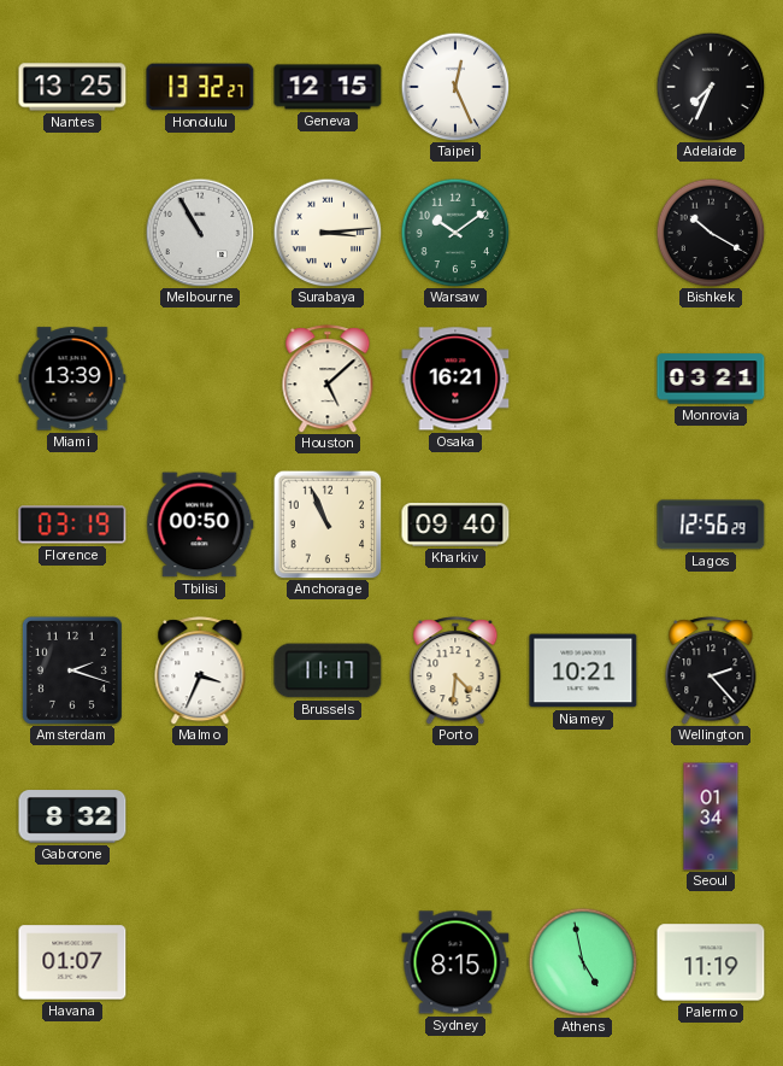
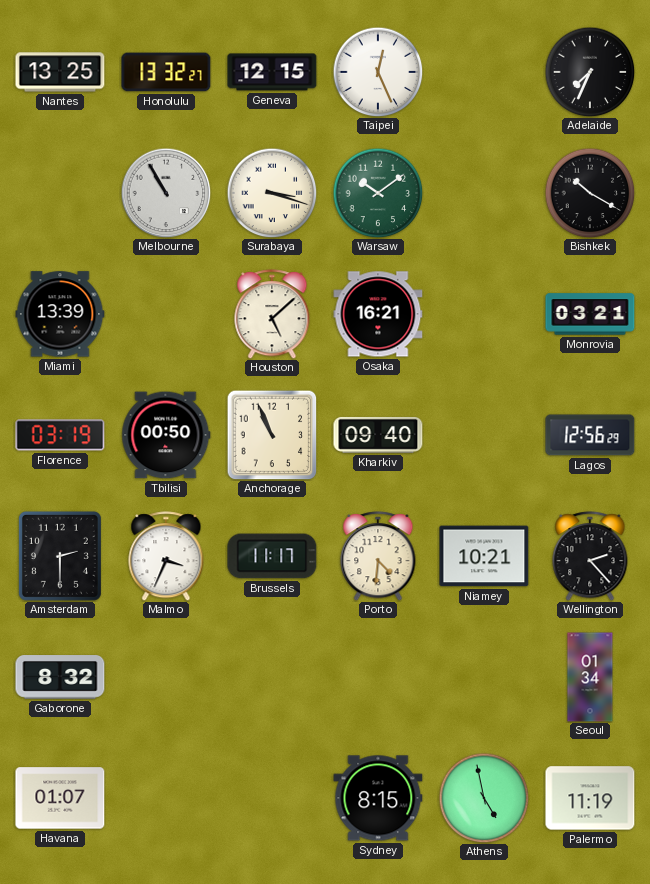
Surabaya: 3:14 -> 3:18 (272, 193)
Amsterdam: 2:18 -> 2:30 (60, 556)
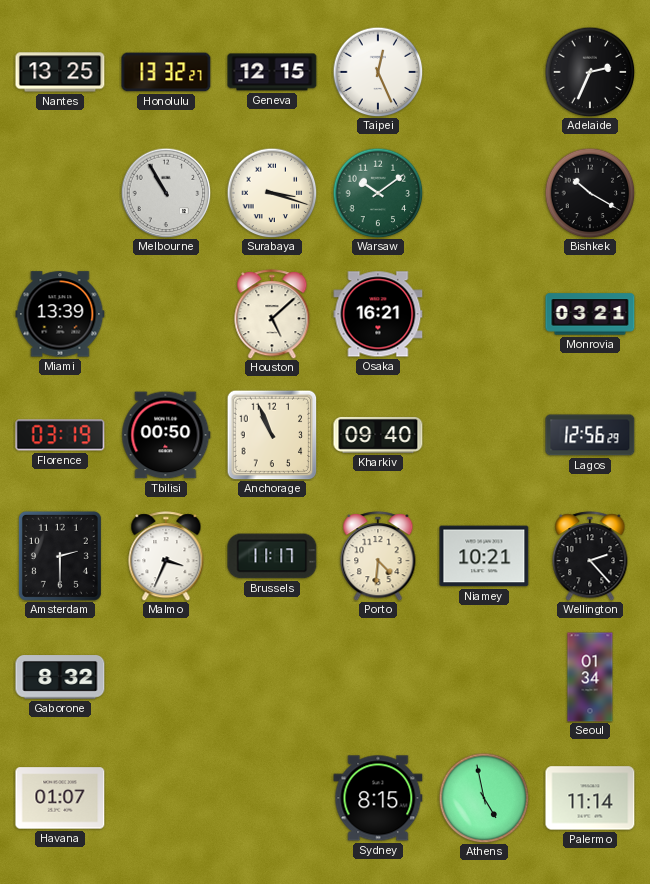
Adelaide: 7:34 -> 2:34 (590, 72)
Palermo: 11:19 -> 11:14 (590, 798)
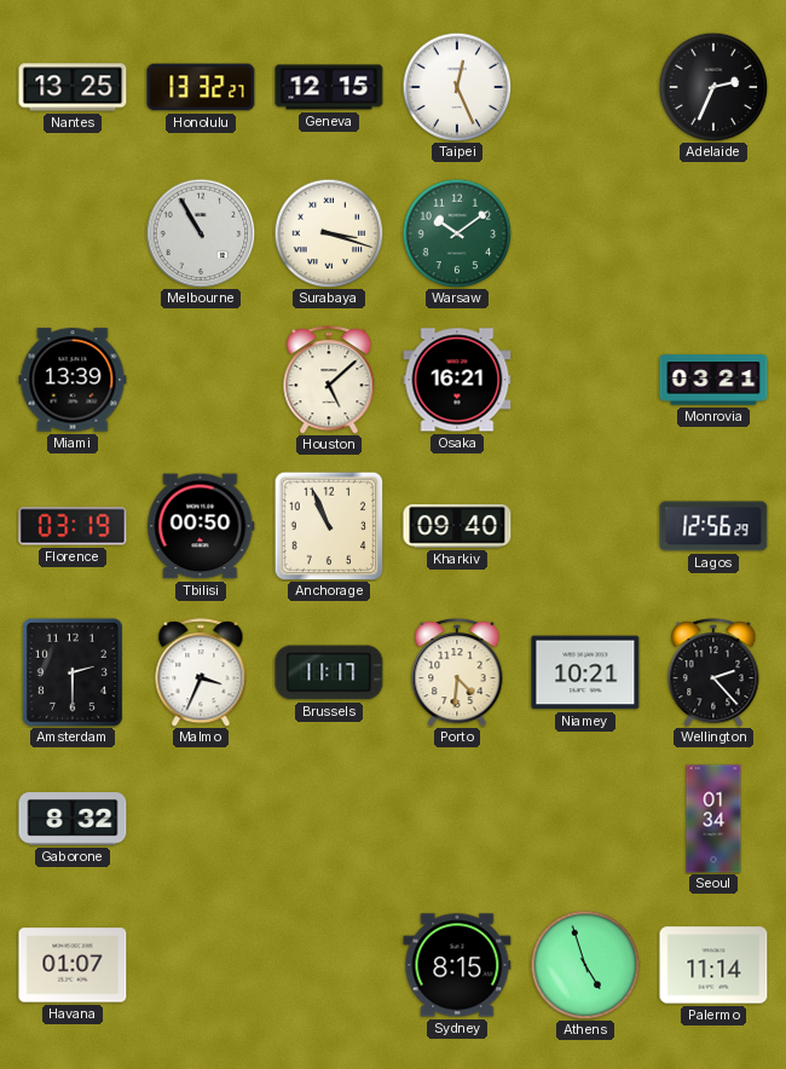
Bishkek: 10:20 -> none (590, 193)
Athens: 4:58 -> 4:57 (585, 965)
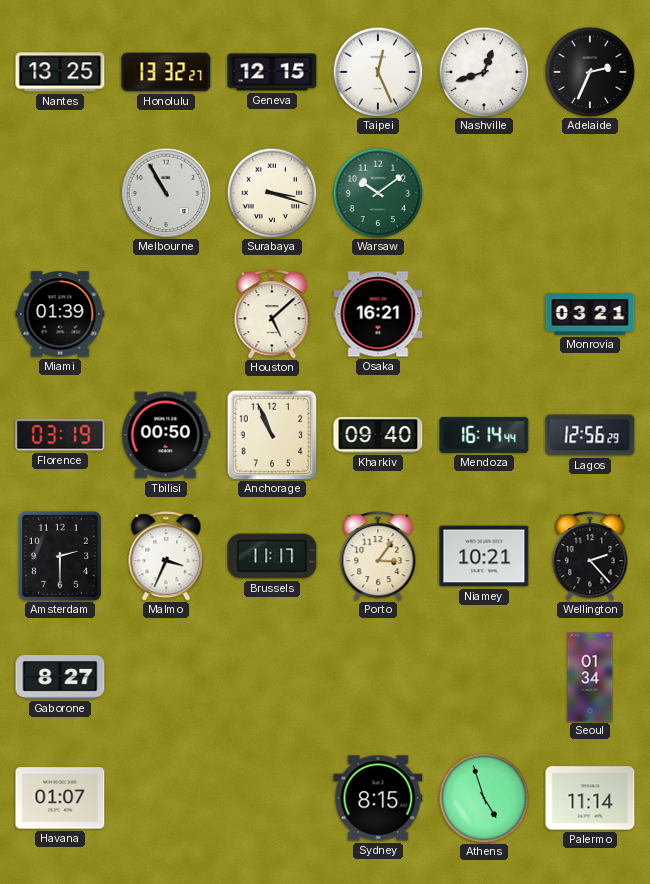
Nashville: none -> 12:42 (484, 72)
Miami: 13:39 -> 01:39 (60, 314)
Mendoza: none -> 16:14 (484, 435)
Porto: 4:31 -> 3:06 (378, 556)
Gaborone: 8:32 -> 8:27 (60, 677)
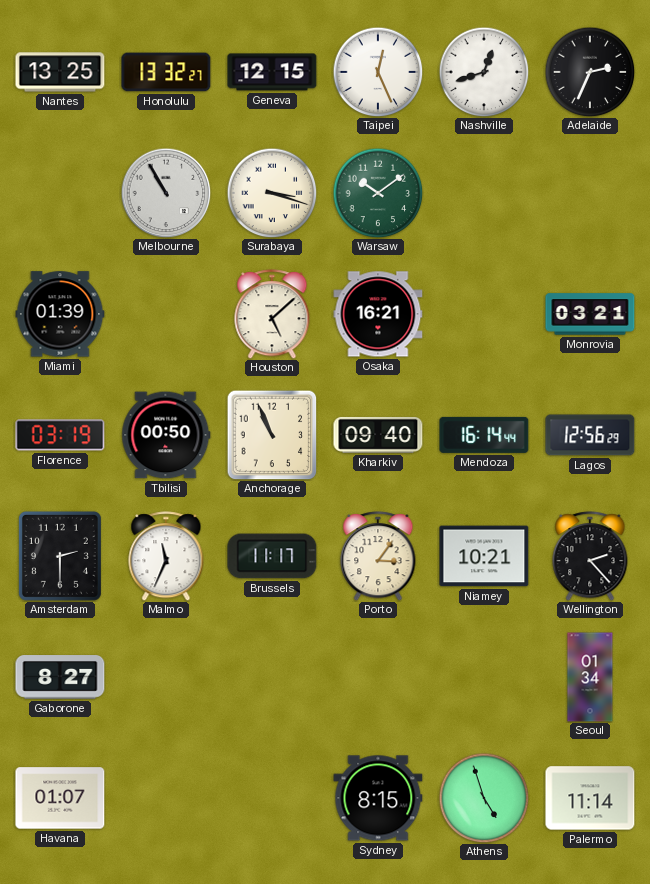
Malmo: 3:34 -> 11:34 (166, 556)
